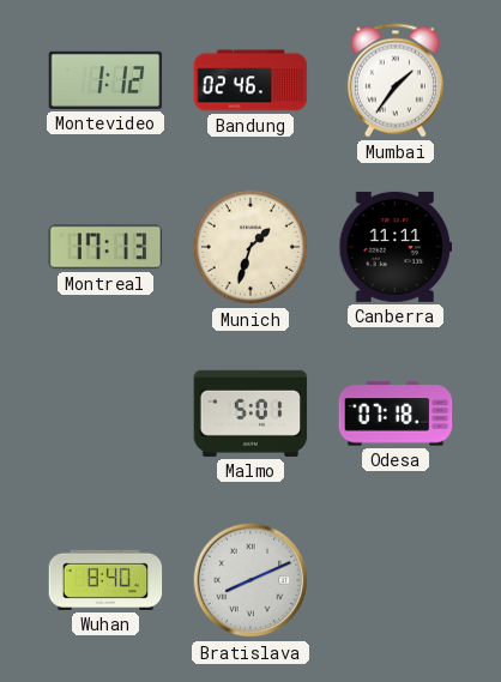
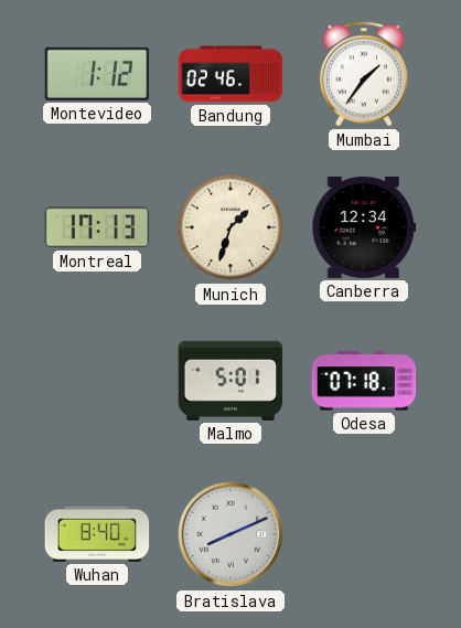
Canberra: 11:11 -> 12:34 (364, 227)
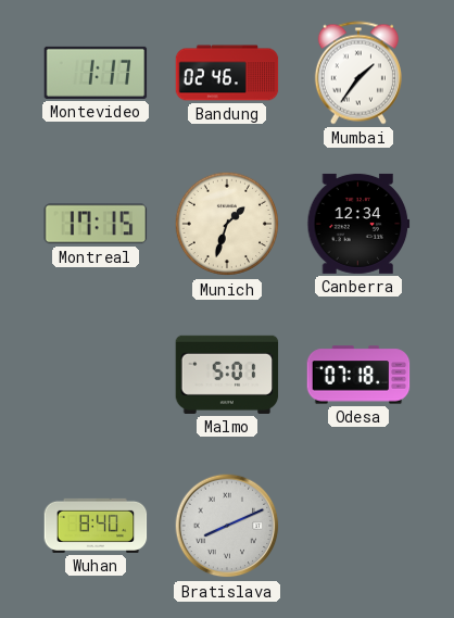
Montevideo: 1:12 -> 1:17 (96, 73)
Montreal: 17:13 -> 17:15 (96, 224)
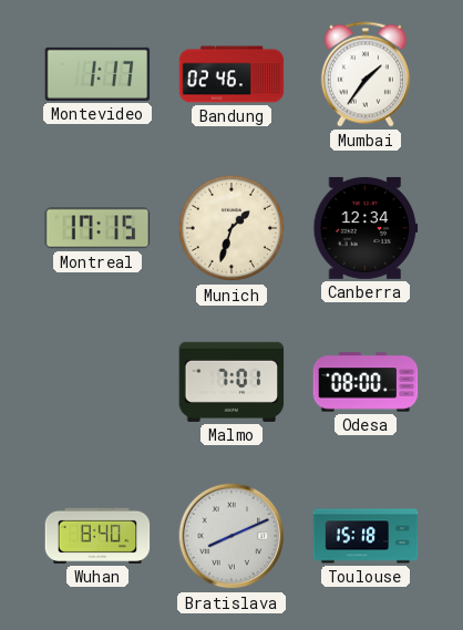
Malmo: 5:01 -> 7:01 (231, 382)
Odesa: 07:18 -> 08:00 (366, 382)
Toulouse: none -> 15:18 (366, 536)
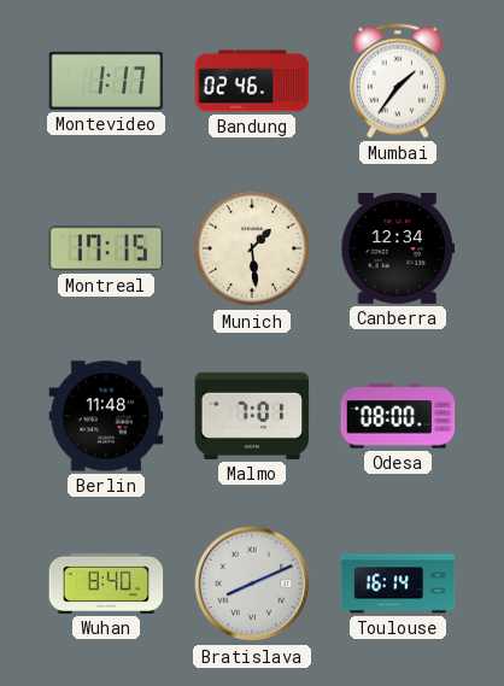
Munich: 1:33 -> 1:29 (252, 248)
Berlin: none -> 11:48 (106, 416)
Toulouse: 15:18 -> 16:14 (398, 584)
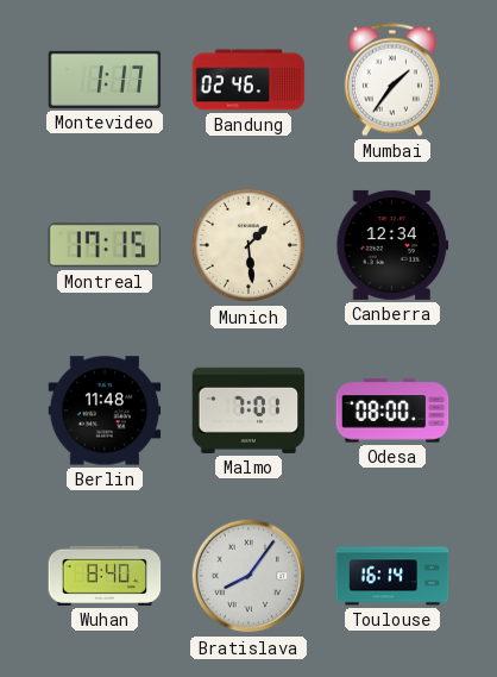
Bratislava: 8:11 -> 8:06 (248, 576)
